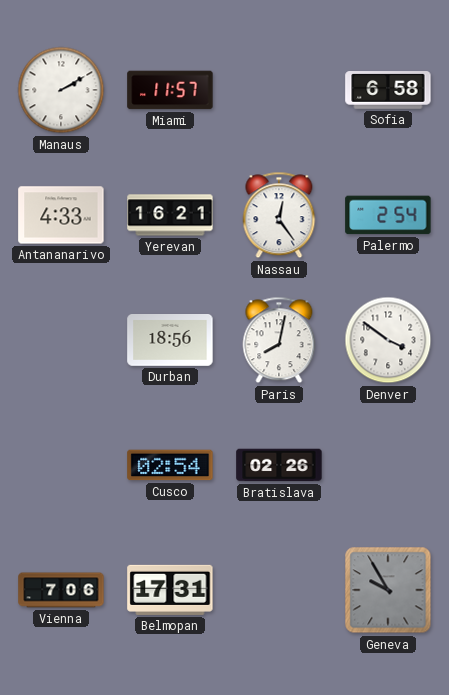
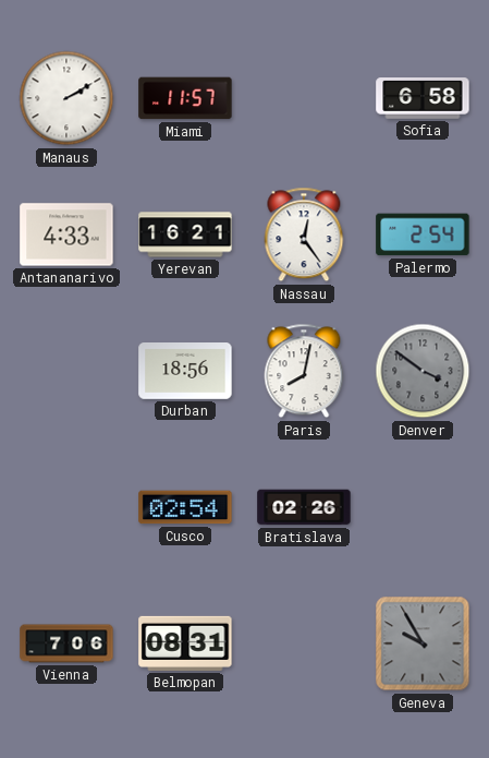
Denver dial: white -> grey (423, 371)
Belmopan: 17:31 -> 08:31 (185, 643)
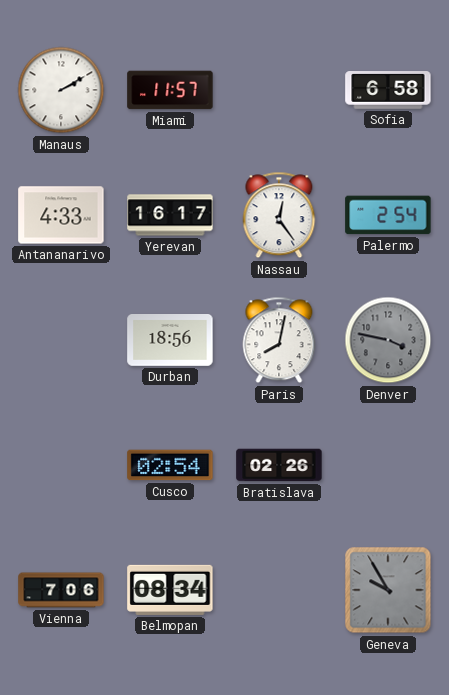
Yerevan: 16:21 -> 16:17 (170, 215)
Denver: 3:51 -> 3:47 (388, 340)
Belmopan: 08:31 -> 08:34 (170, 590)
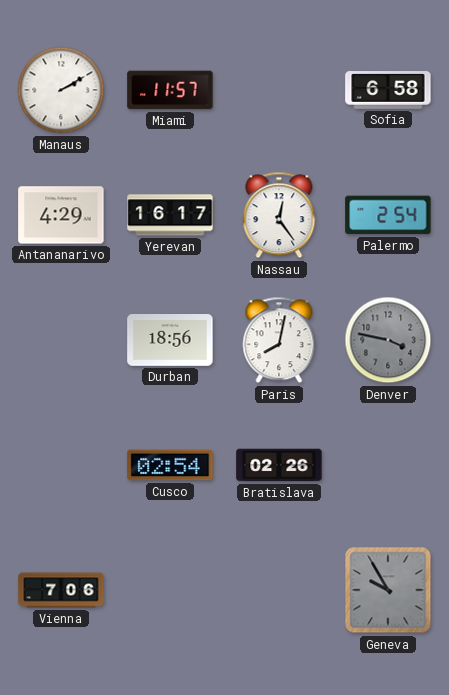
Antananarivo: 4:33 -> 4:29 (61, 215)
Belmopan: 08:34 -> none (170, 590)
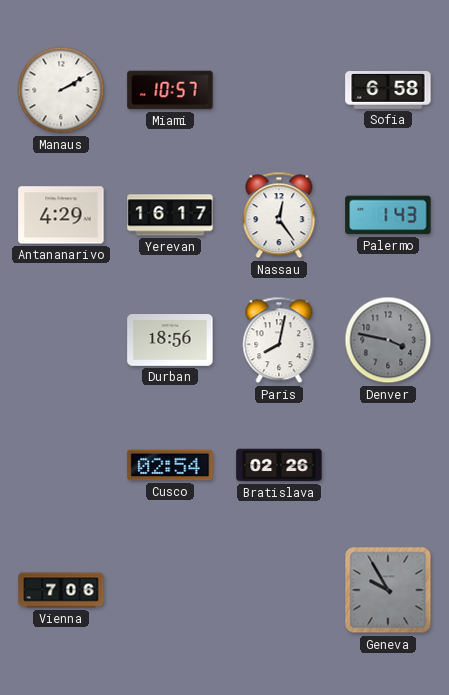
Miami: 11:57 -> 10:57 (170, 90)
Palermo: 2:54 -> 1:43 (388, 215)
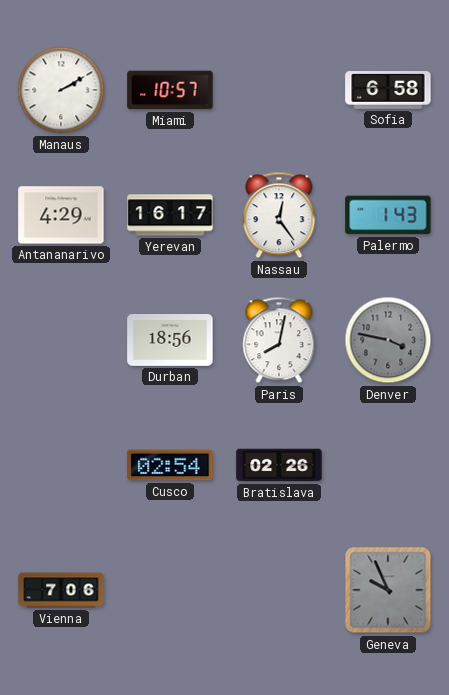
Geneva: 9:55 -> 9:56 (388, 590)
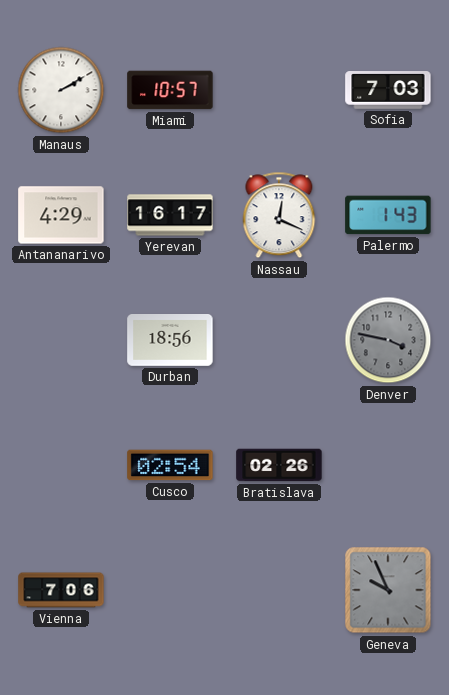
Sofia: 6:58 -> 7:03 (388, 90)
Nassau: 12:24 -> 12:19 (279, 215)
Paris: 8:02 -> none (279, 340)
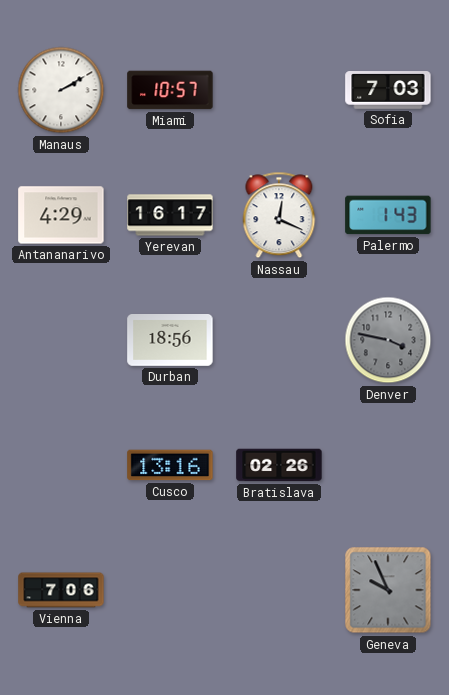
Cusco: 02:54 -> 13:16 (170, 465)
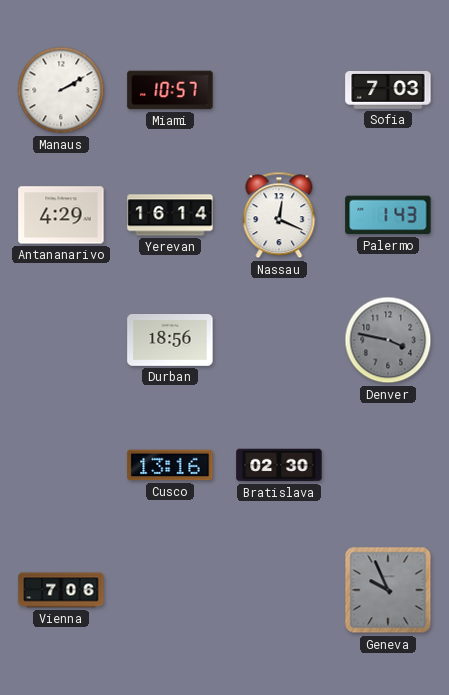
Yerevan: 16:17 -> 16:14 (170, 215)
Bratislava: 02:26 -> 02:30 (279, 465)
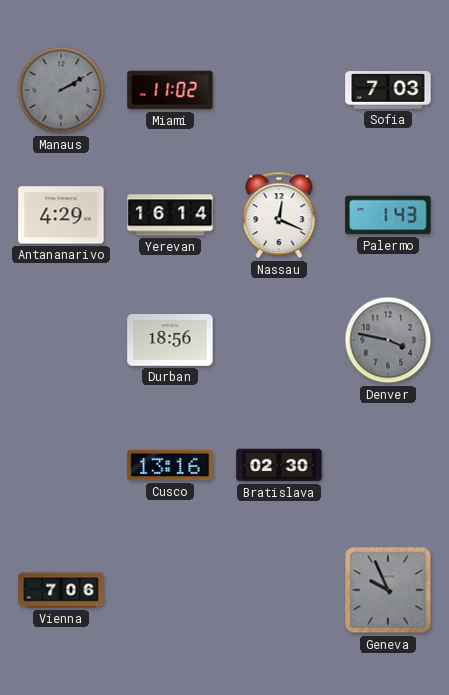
Manaus dial: white -> grey (61, 90)
Miami: 10:57 -> 11:02 (170, 90)
